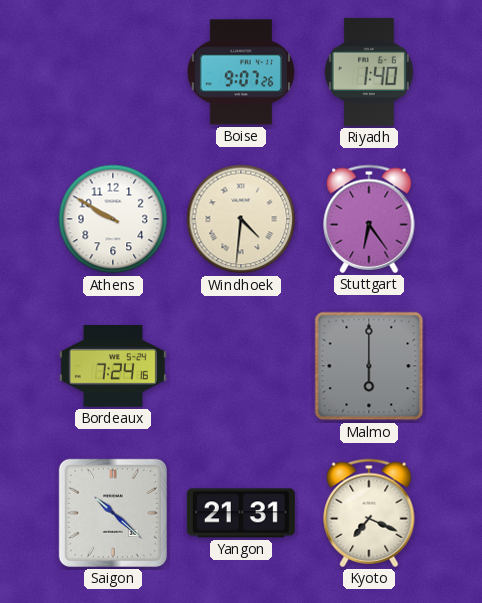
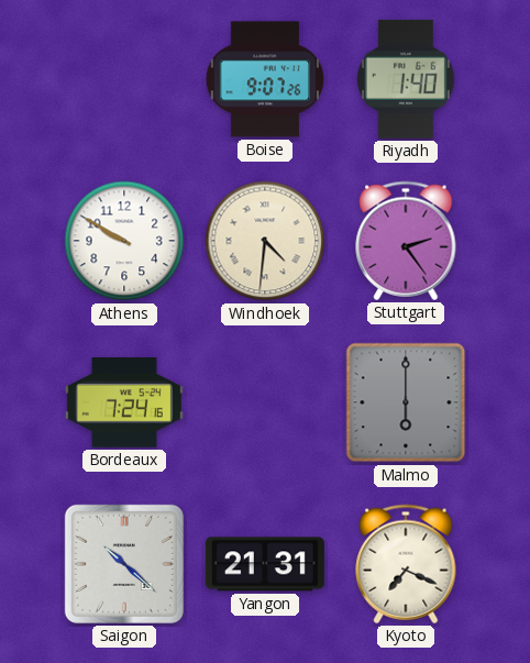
Stuttgart: 6:24 -> 2:24 (406, 241)
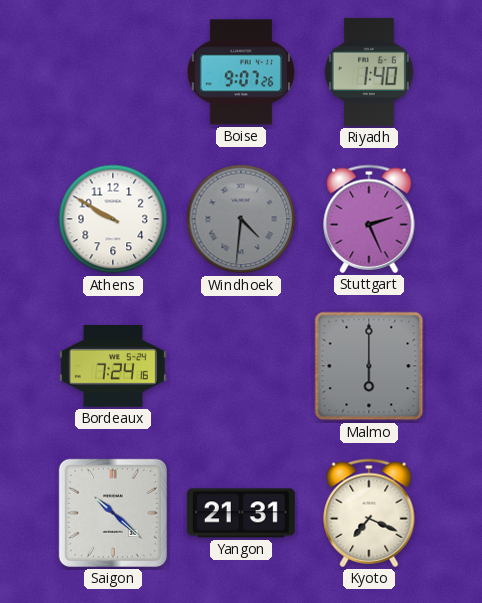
Windhoek dial: cream -> grey (241, 219)
Stuttgart: 2:24 -> 2:26 (369, 219)
